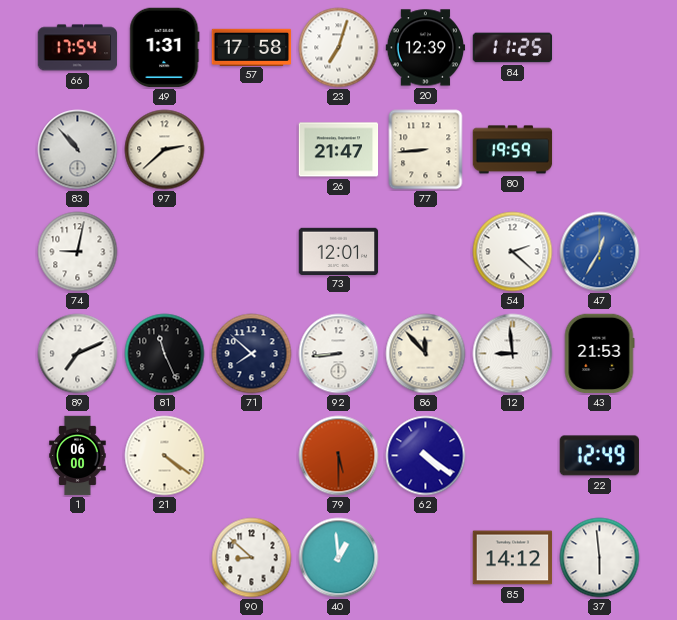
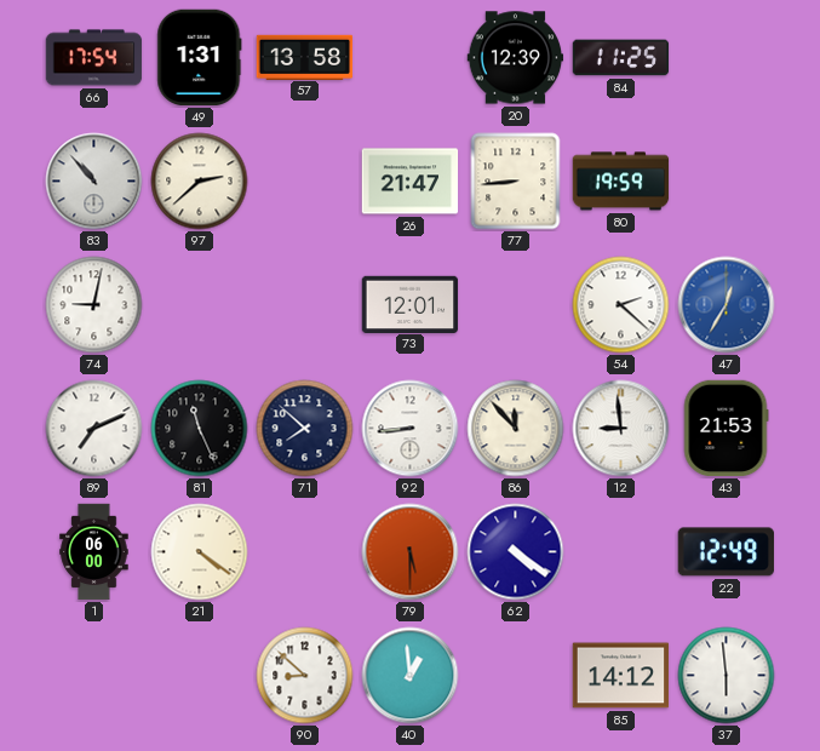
57: 17:58 -> 13:58 (305, 57)
23: 7:03 -> none (339, 48)
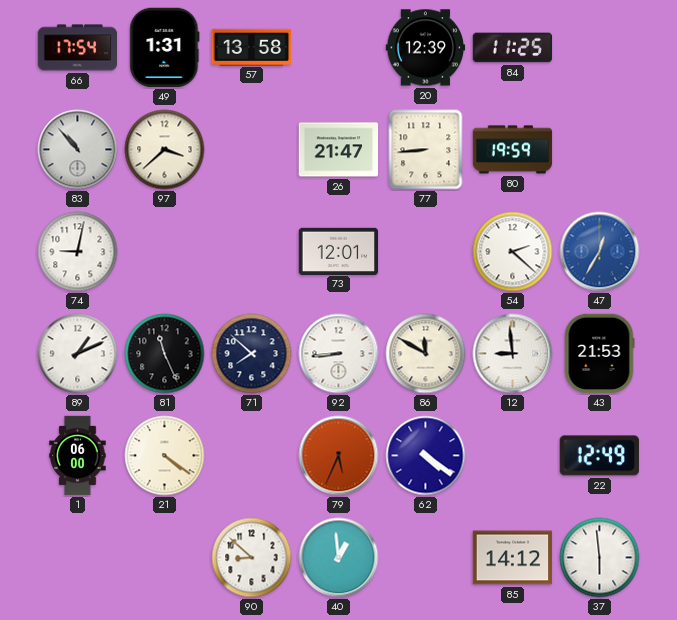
97: 2:38 -> 3:38 (165, 150)
89: 7:11 -> 1:11 (78, 354)
86: 11:53 -> 11:50 (426, 354)
79: 5:30 -> 5:34 (339, 456)
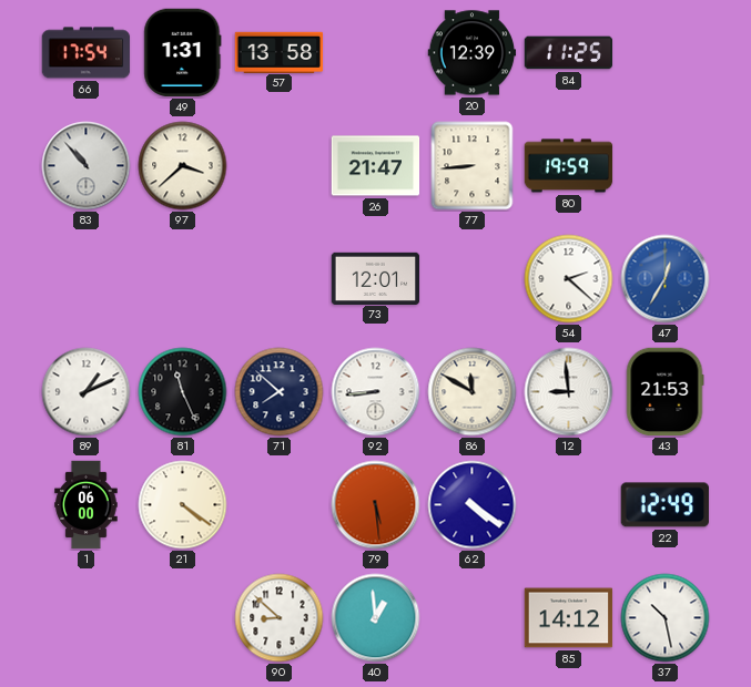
74: 9:02 -> none (78, 252)
79: 5:34 -> 5:29 (376, 505)
37: 5:59 -> 10:28 (666, 618)
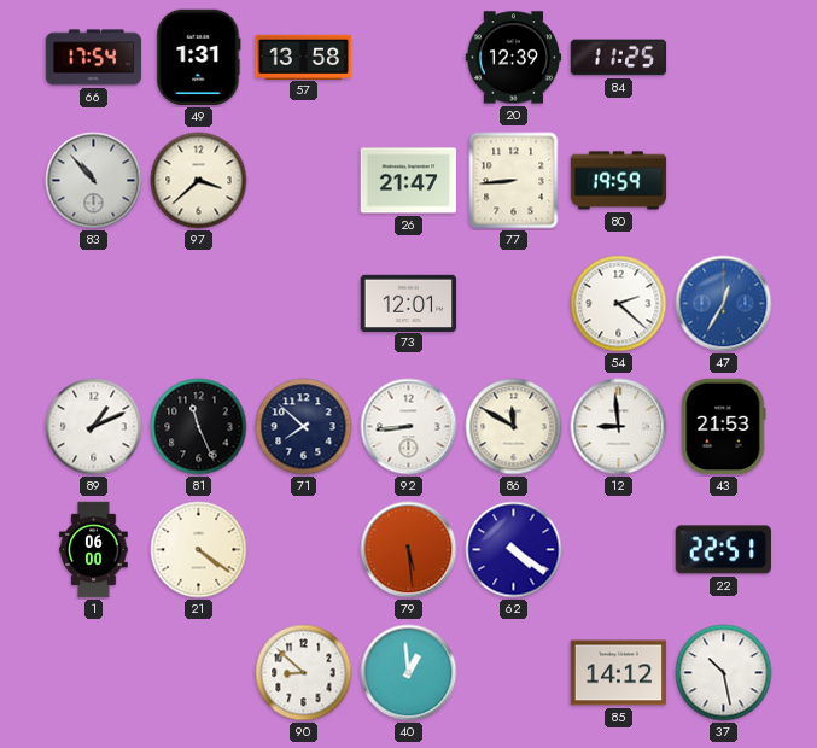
22: 12:49 -> 22:51 (723, 550)
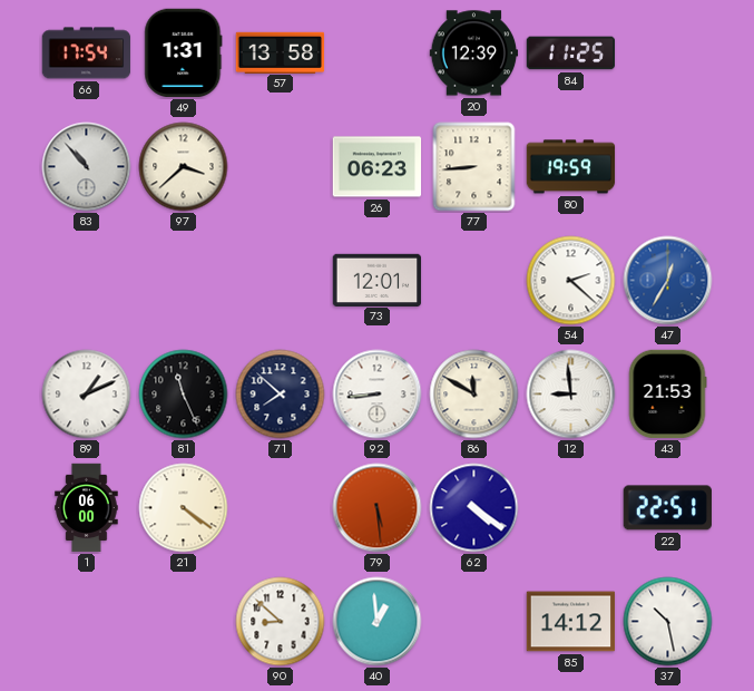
26: 21:47 -> 06:23 (378, 167)
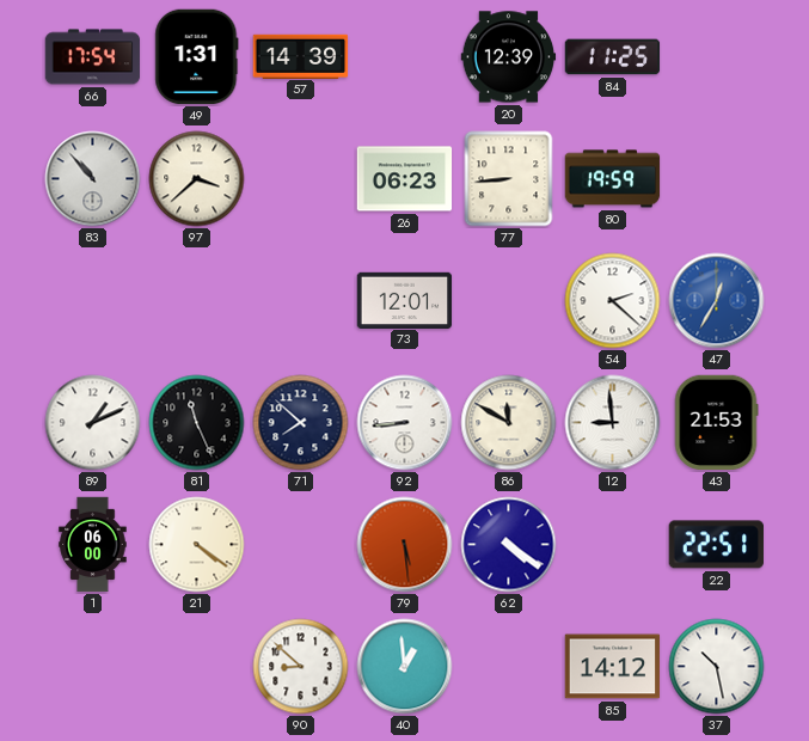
57: 13:58 -> 14:39 (301, 56)
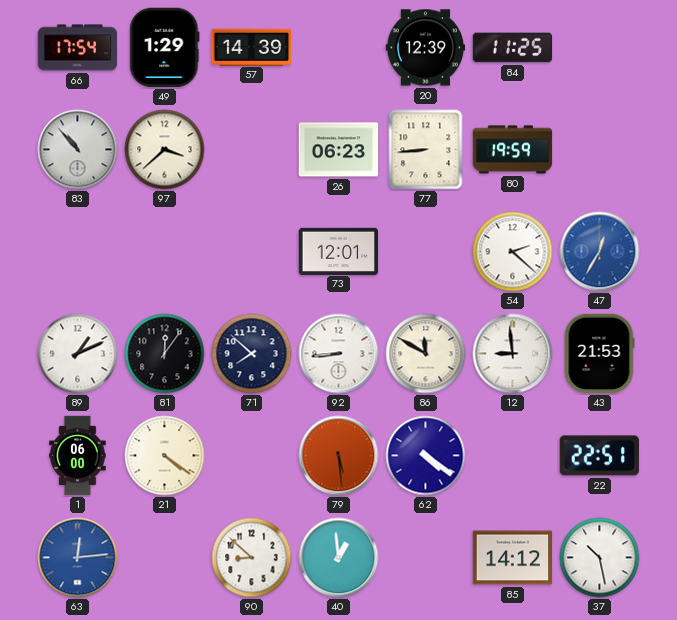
49: 1:31 -> 1:29 (165, 48)
81: 11:26 -> 12:06 (165, 354)
63: none -> 12:14 (78, 558)
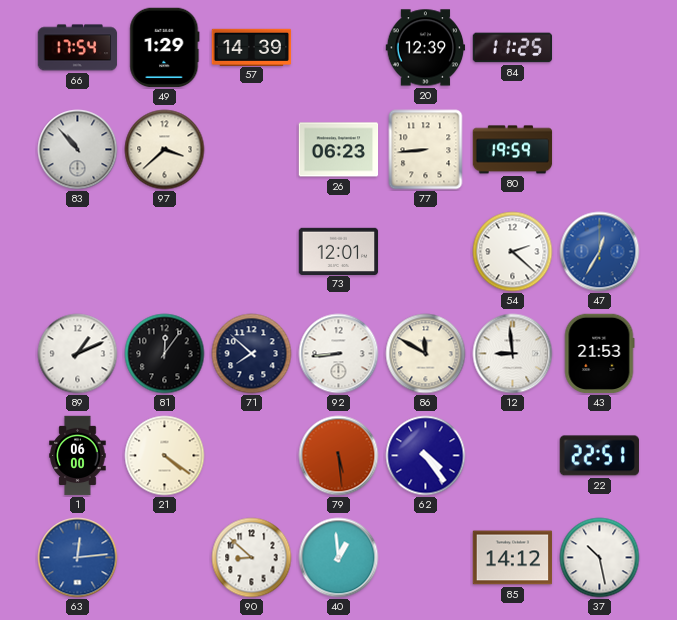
62: 4:21 -> 4:24 (426, 456)
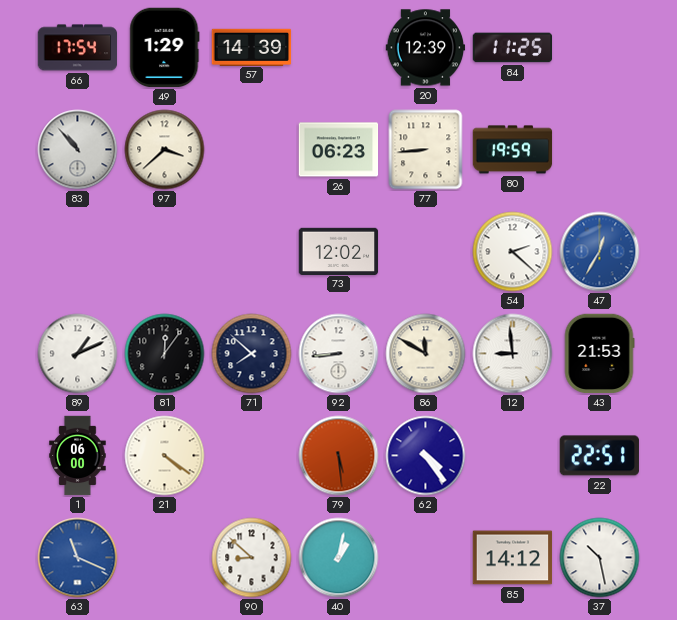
73: 12:01 -> 12:02 (339, 251)
63: 12:14 -> 11:19 (78, 558)
40: 12:59 -> 1:02 (339, 558)
